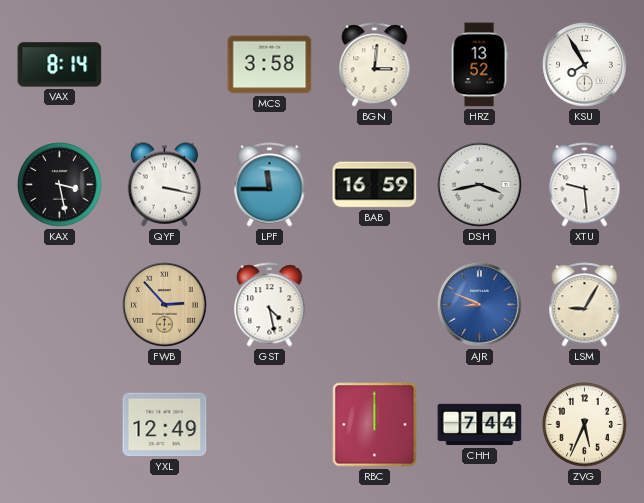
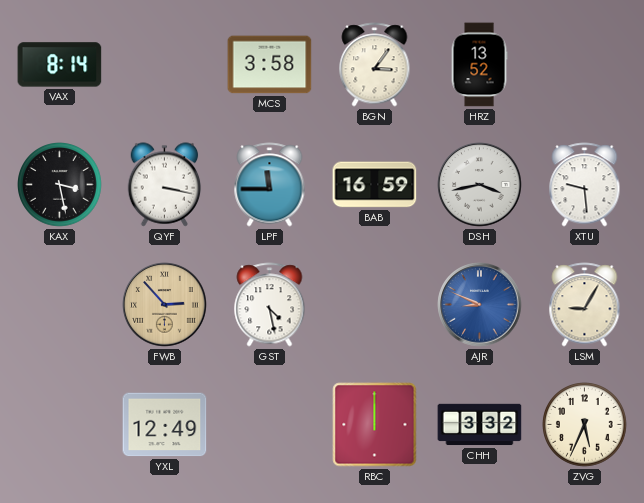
BGN: 3:01 -> 3:06 (375, 65)
KSU: 7:55 -> none (585, 65)
CHH: 7:44 -> 3:32 (480, 425)
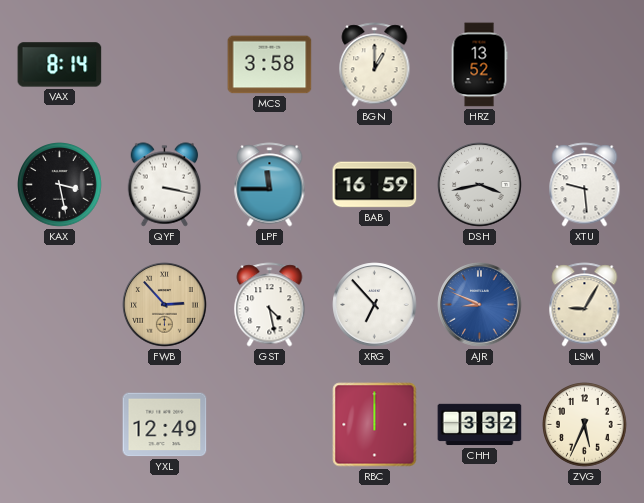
BGN: 3:06 -> 1:00 (375, 65)
XRG: none -> 6:53 (375, 305)
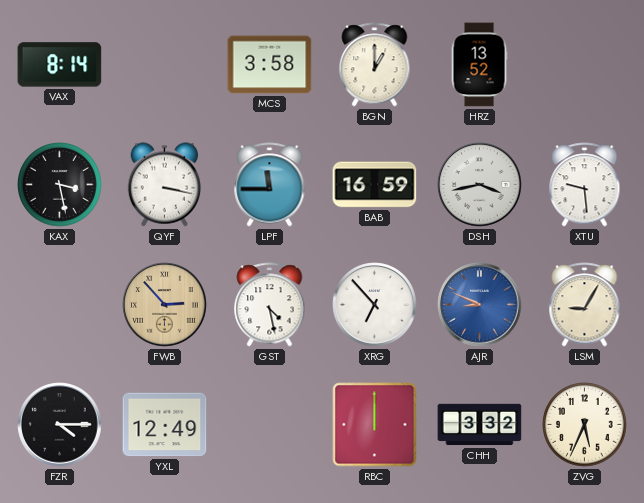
FZR: none -> 4:15 (60, 425)
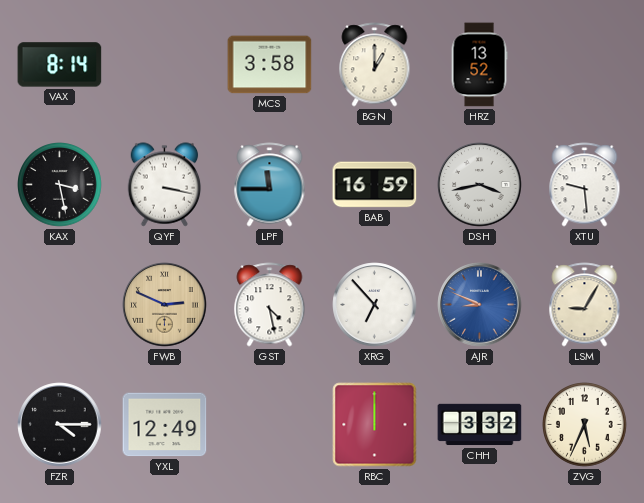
FWB: 2:53 -> 2:49 (165, 305)
